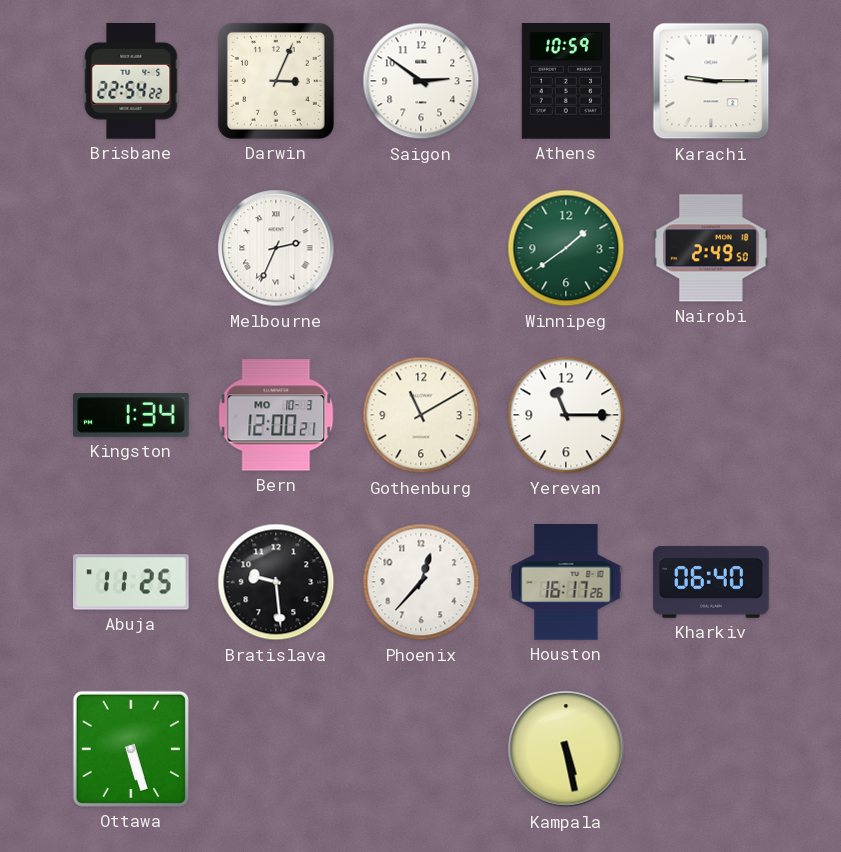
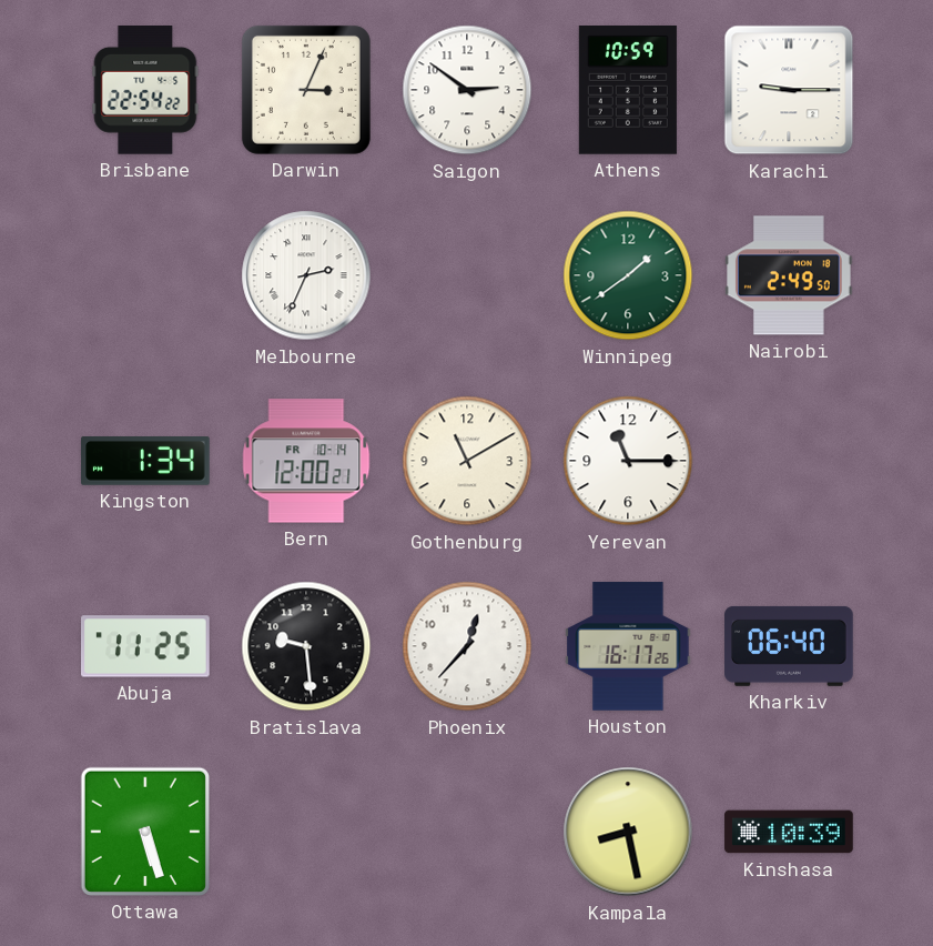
Bern date: MO 10-3 -> FR 10-14 (306, 461)
Kampala: 5:28 -> 8:28 (628, 832)
Kinshasa: none -> 10:39 (789, 832)
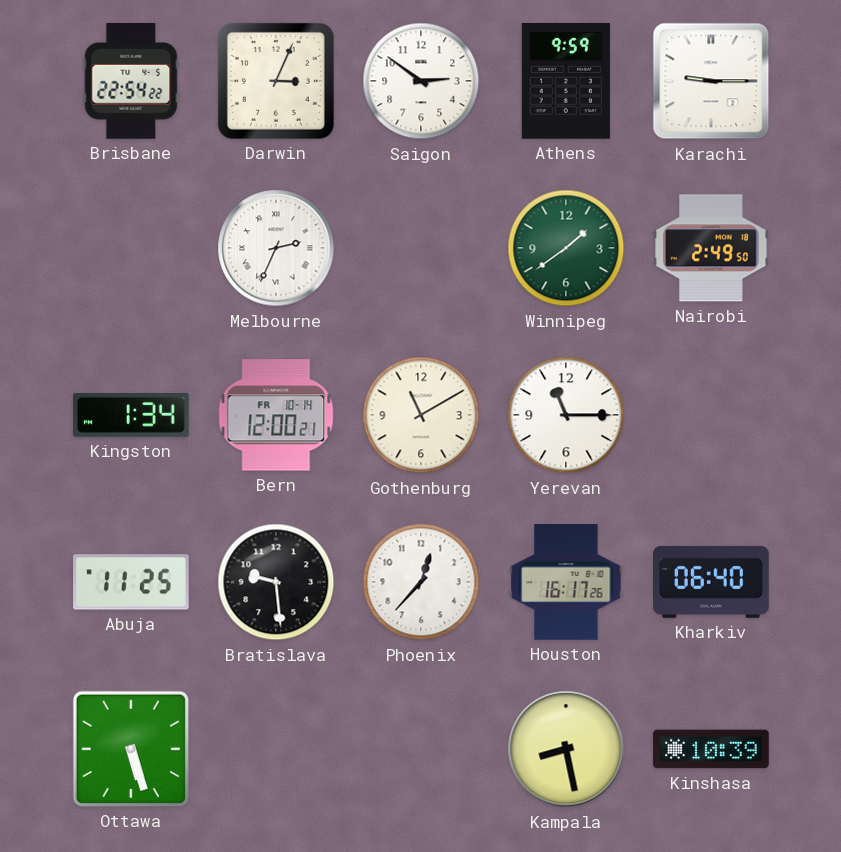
Athens: 10:59 -> 9:59 (566, 82)
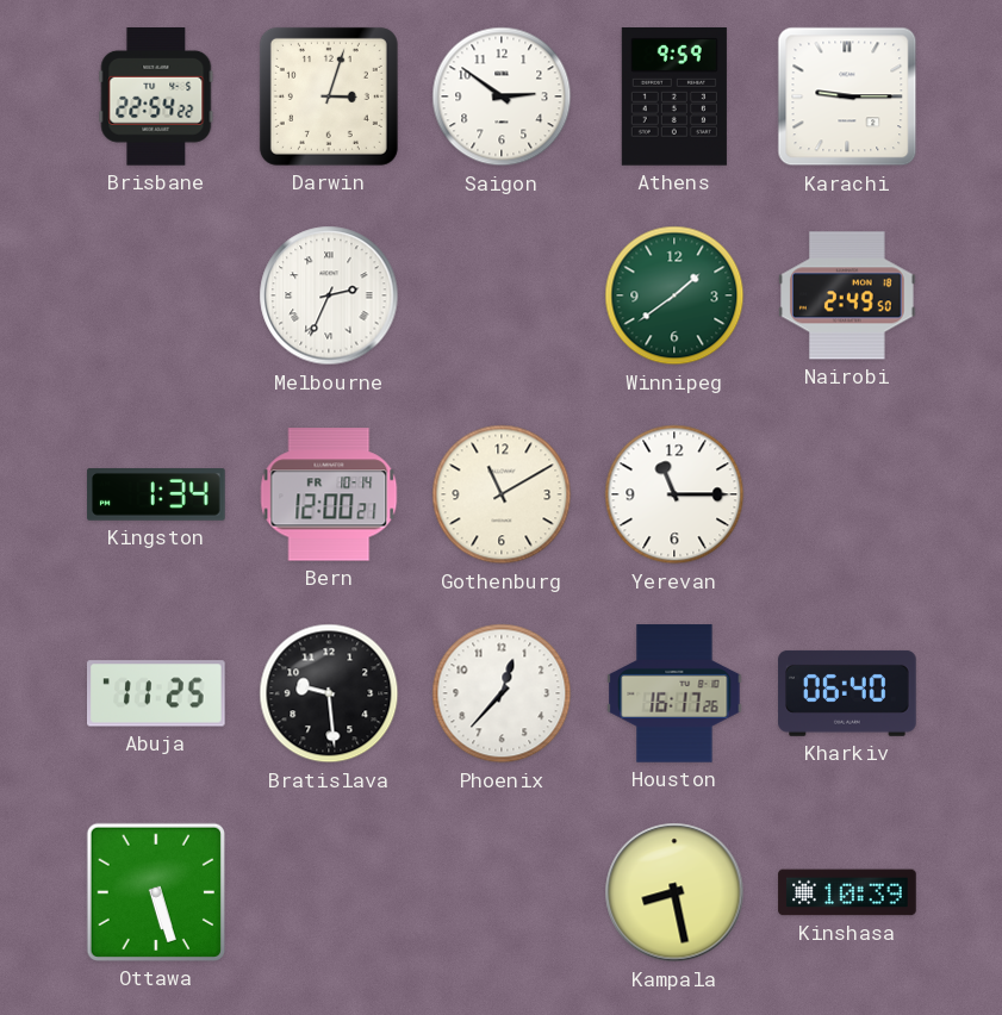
Darwin: 3:04 -> 3:03 (329, 96)
